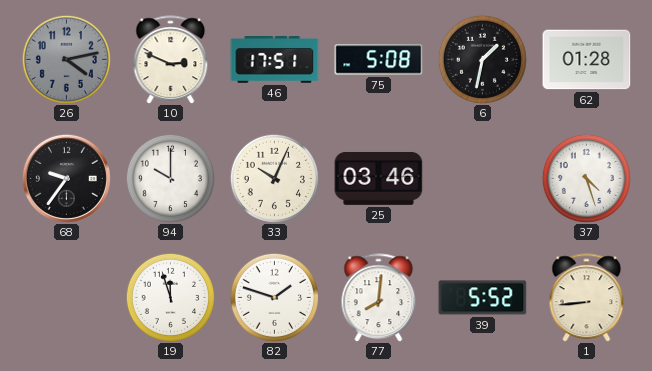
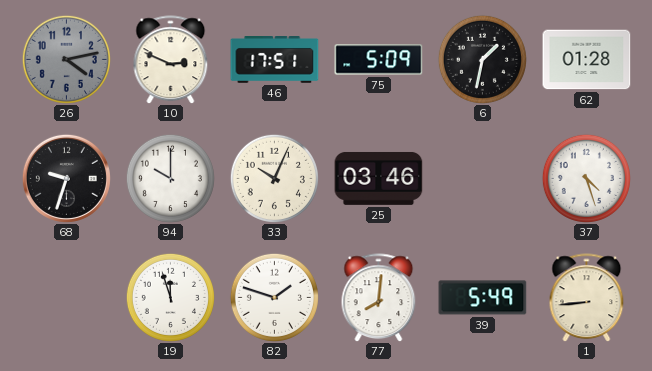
75: 5:08 -> 5:09 (379, 60)
68: 9:36 -> 9:33 (66, 178)
39: 5:52 -> 5:49 (483, 298)
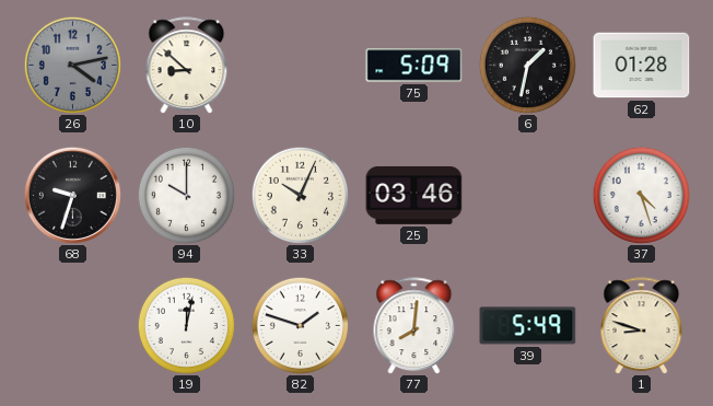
10: 2:49 -> 8:52 (187, 66)
46: 17:51 -> none (275, 60)
19: 11:57 -> 12:02 (186, 325)
1: 8:44 -> 8:48 (642, 326)
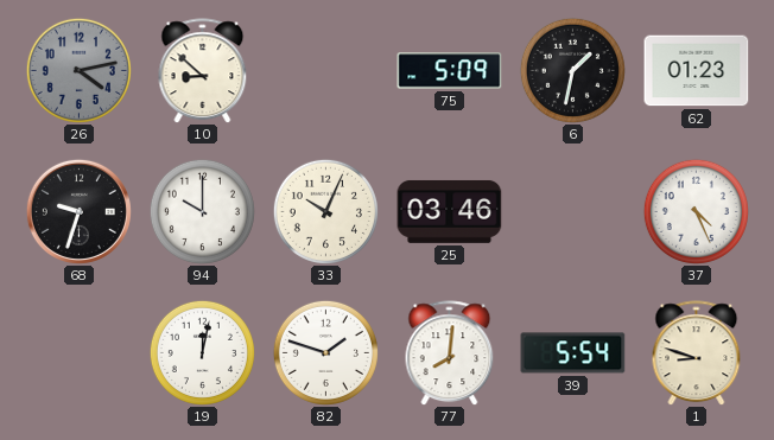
62: 01:28 -> 01:23 (697, 71)
37: 4:27 -> 4:26 (696, 211)
39: 5:49 -> 5:54 (573, 353)
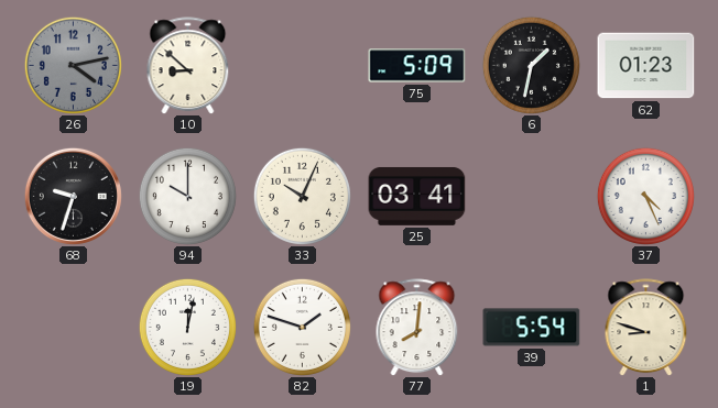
25: 03:46 -> 03:41 (417, 196)
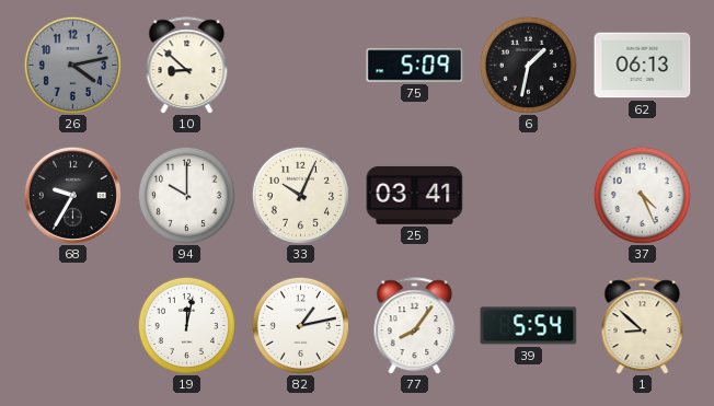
62: 01:23 -> 06:13 (643, 66)
68: 9:33 -> 9:35 (72, 195)
82: 1:48 -> 1:13 (300, 325)
77: 8:01 -> 8:06 (415, 326)
1: 8:48 -> 8:52 (643, 326)
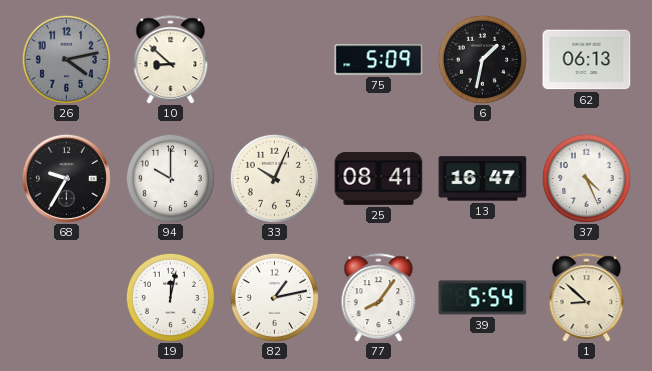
25: 03:41 -> 08:41 (379, 178)
13: none -> 16:47 (483, 179)
